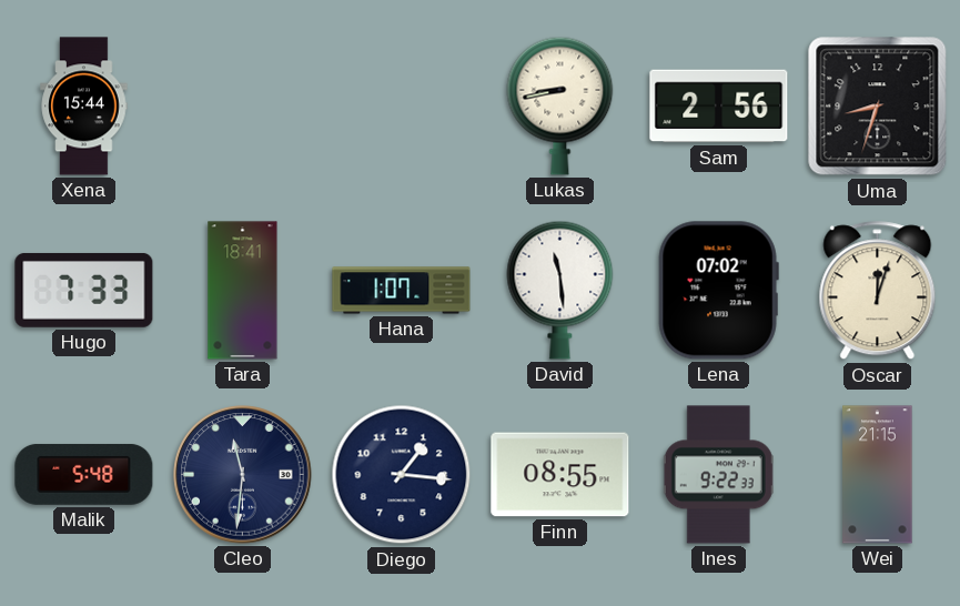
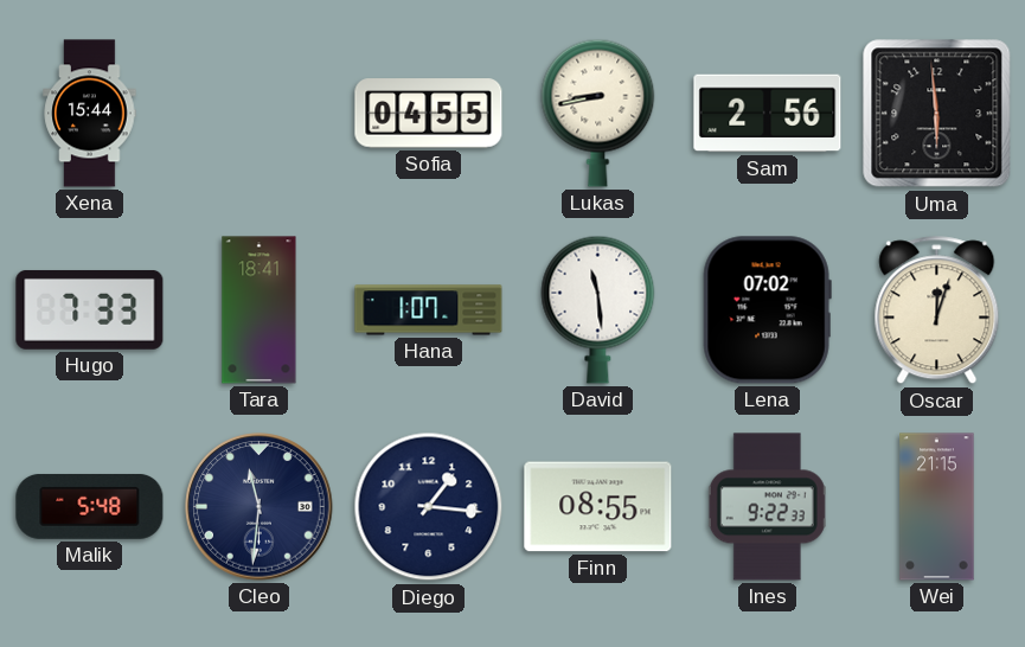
Sofia: none -> 04:55 (429, 114)
Uma: 8:33 -> 5:59 (937, 114)
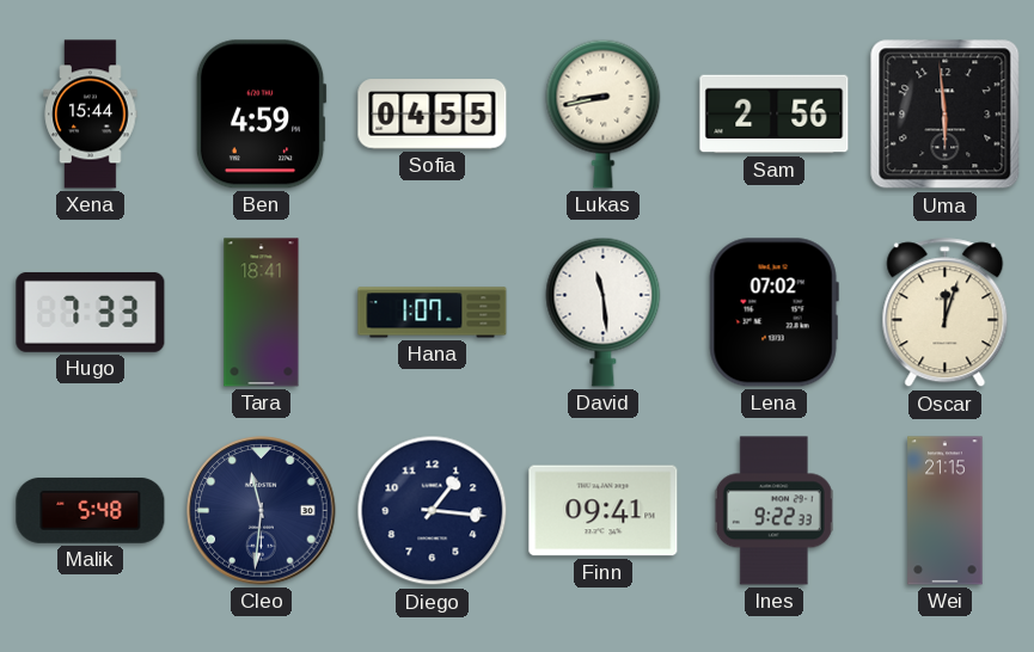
Ben: none -> 4:59 (261, 115)
Finn: 08:55 -> 09:41 (604, 511)
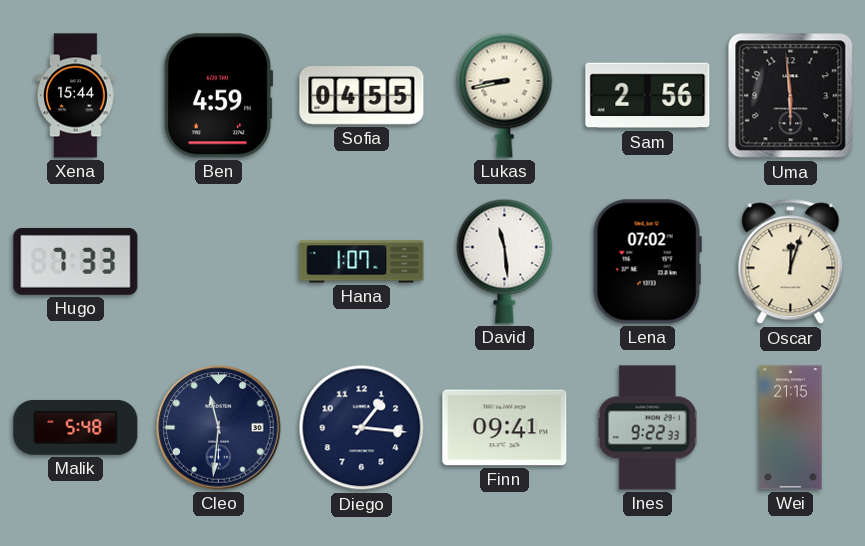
Tara: 18:41 -> none (262, 313)
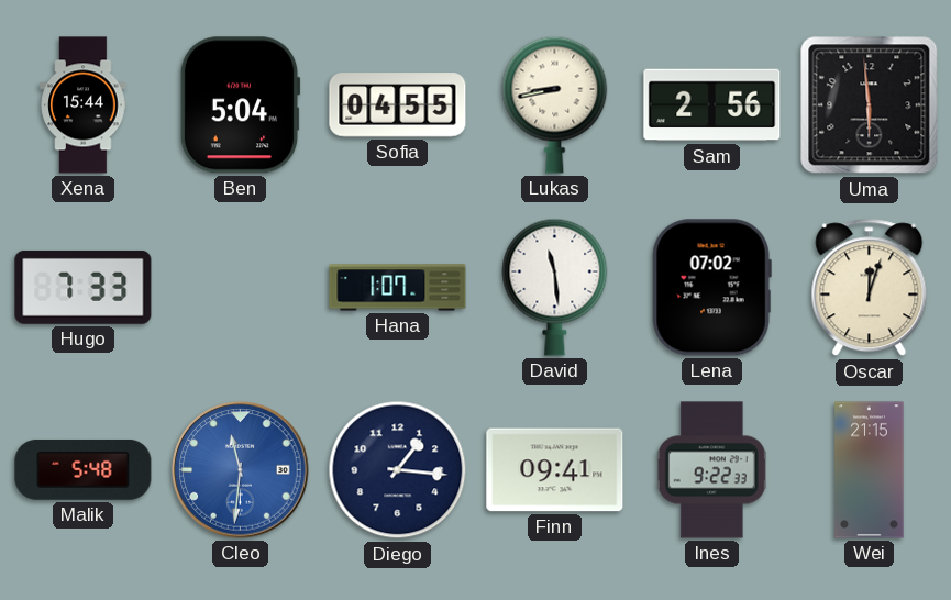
Ben: 4:59 -> 5:04 (240, 105)
Cleo dial: navy -> blue (241, 470)
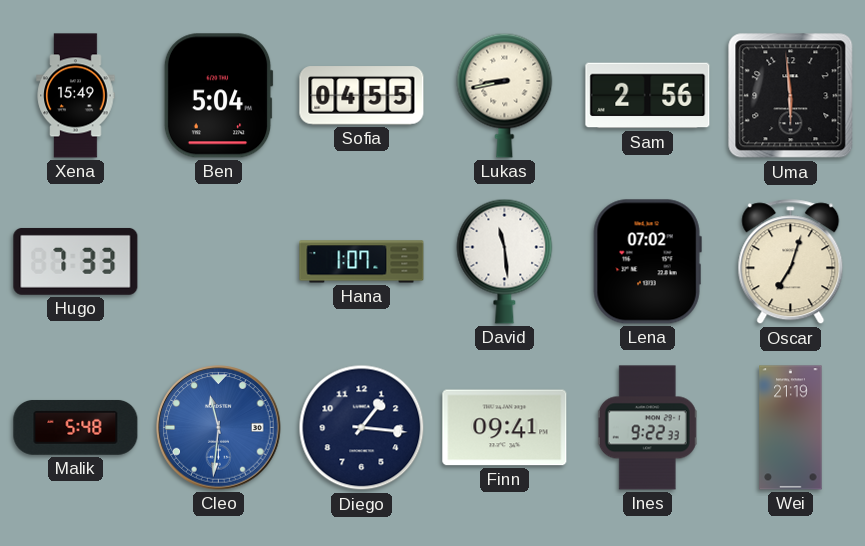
Xena: 15:44 -> 15:49 (76, 96)
Oscar: 12:03 -> 7:03 (791, 262)
Wei: 21:15 -> 21:19 (791, 428)
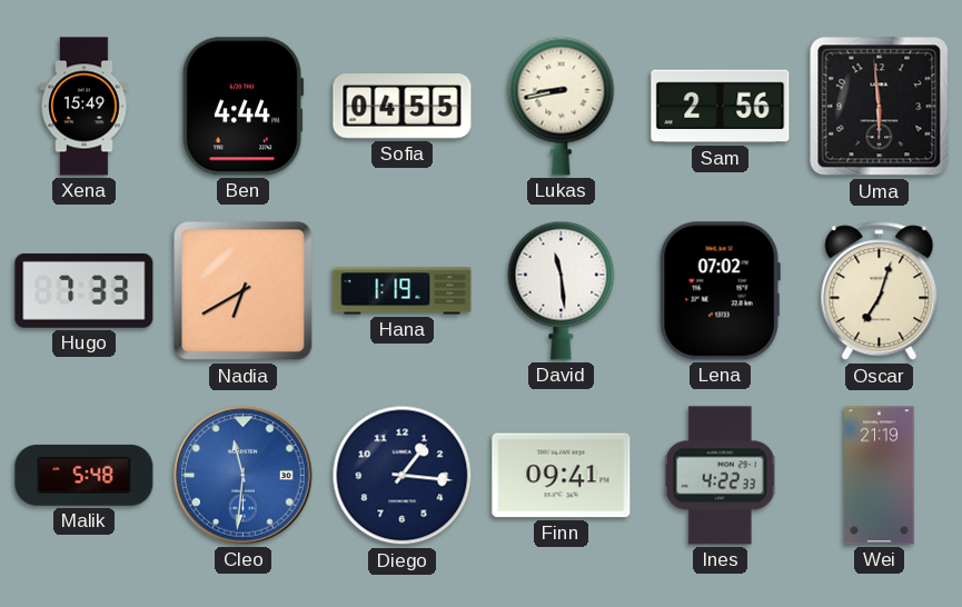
Ben: 5:04 -> 4:44 (242, 107)
Nadia: none -> 6:40 (244, 291)
Hana: 1:07 -> 1:19 (403, 291)
Ines: 9:22 -> 4:22 (720, 476)
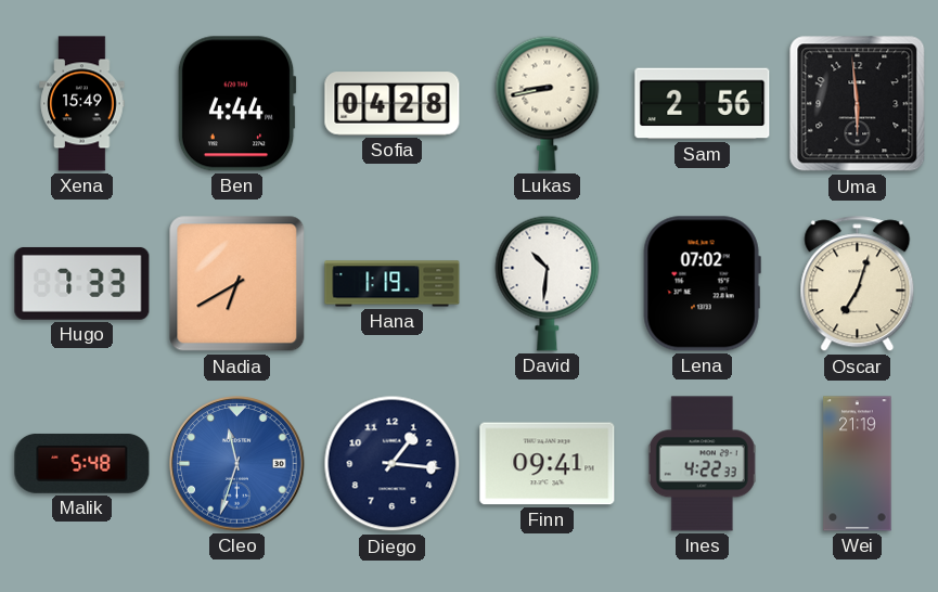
Sofia: 04:55 -> 04:28 (393, 104)
David: 11:29 -> 10:31 (548, 283)
Cleo: 11:31 -> 11:33 (237, 464)
